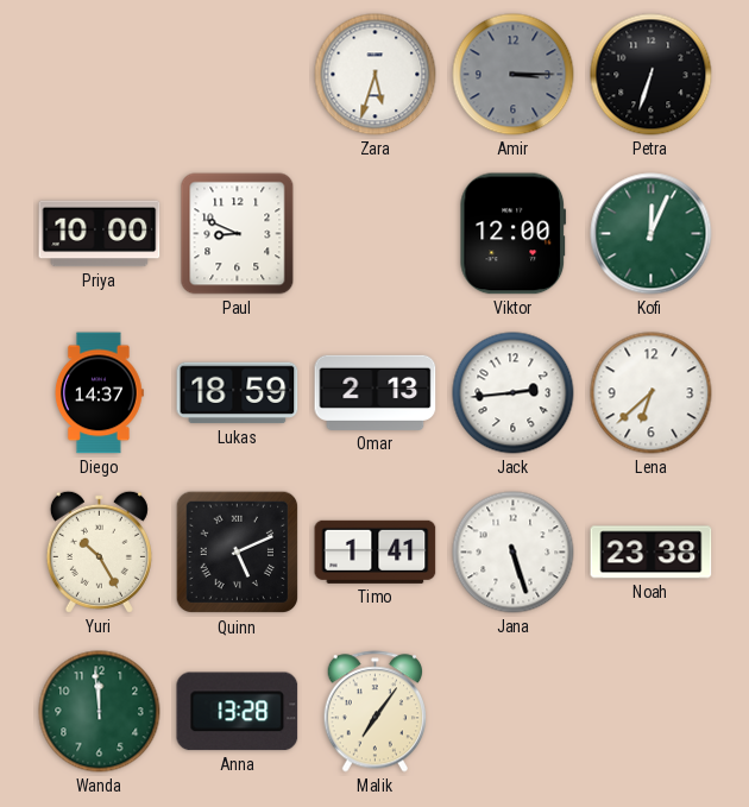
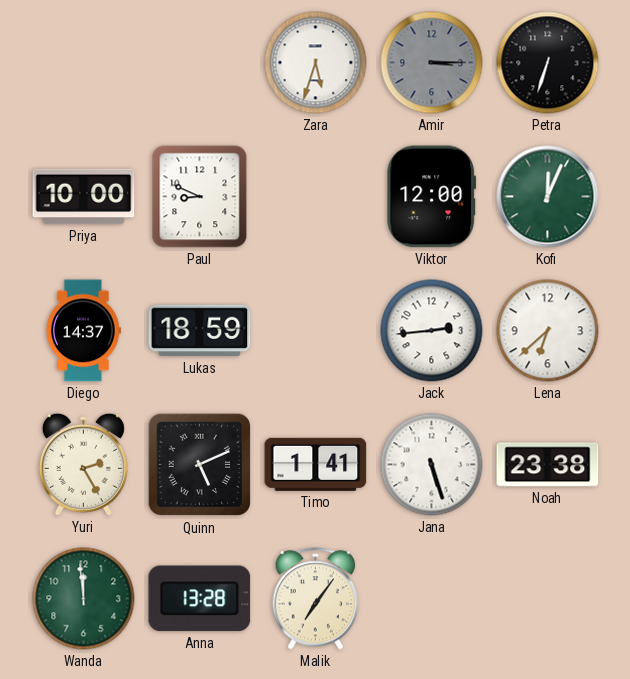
Omar: 2:13 -> none (376, 392)
Yuri: 10:25 -> 2:25 (83, 464)
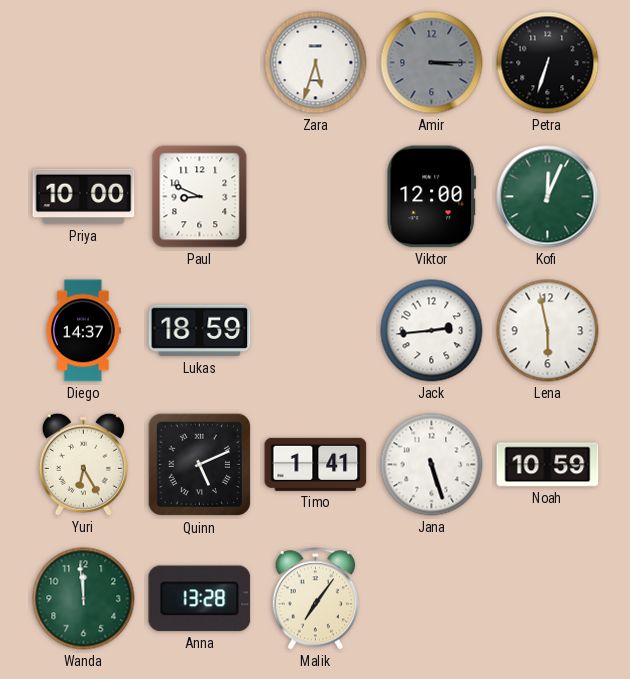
Lena: 6:38 -> 5:58 (548, 331)
Yuri: 2:25 -> 6:25 (83, 464)
Noah: 23:38 -> 10:59 (548, 465)
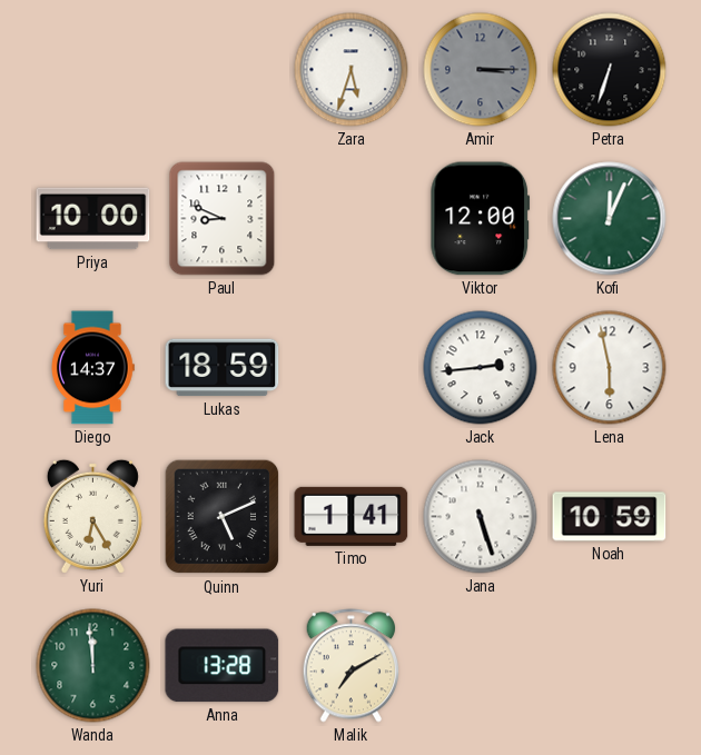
Malik: 7:06 -> 7:10 (352, 666)
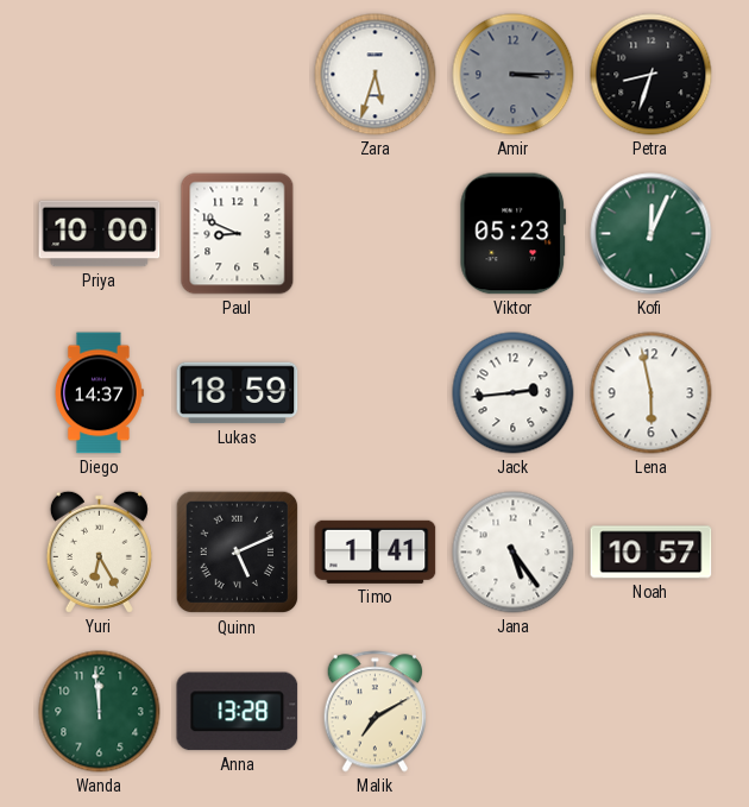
Petra: 6:33 -> 8:33 (652, 75)
Viktor: 12:00 -> 05:23 (514, 234)
Jana: 5:27 -> 5:24 (514, 553)
Noah: 10:59 -> 10:57 (652, 553)
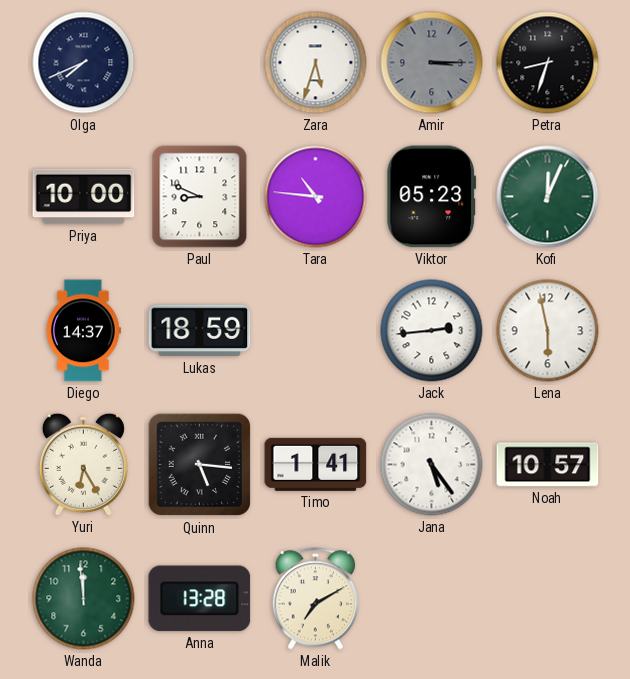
Olga: none -> 7:41 (84, 63)
Tara: none -> 10:46 (316, 197)
Quinn: 5:11 -> 5:16 (200, 465)
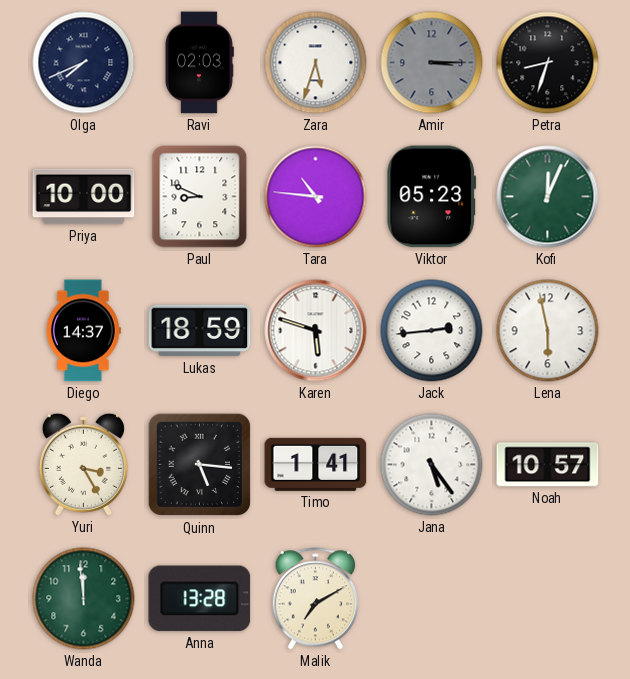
Ravi: none -> 02:03 (199, 63)
Karen: none -> 5:48 (316, 331)
Yuri: 6:25 -> 3:25 (83, 464)
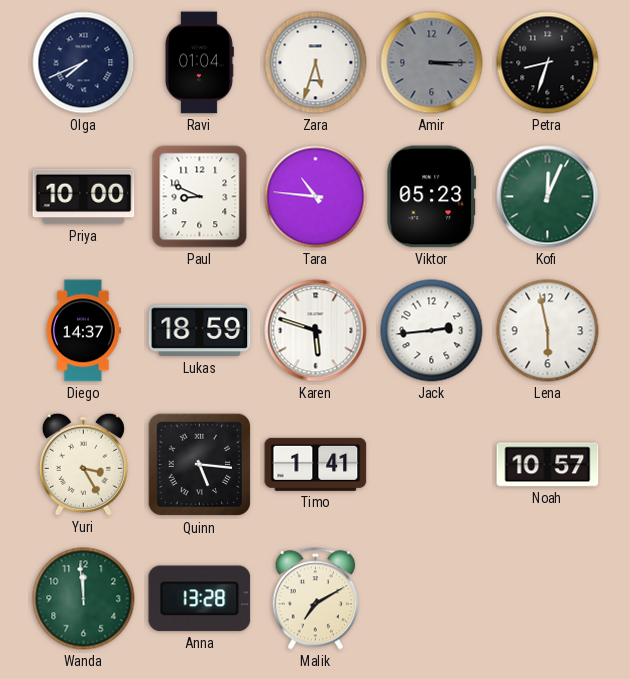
Ravi: 02:03 -> 01:04 (199, 63)
Jana: 5:24 -> none (432, 465)
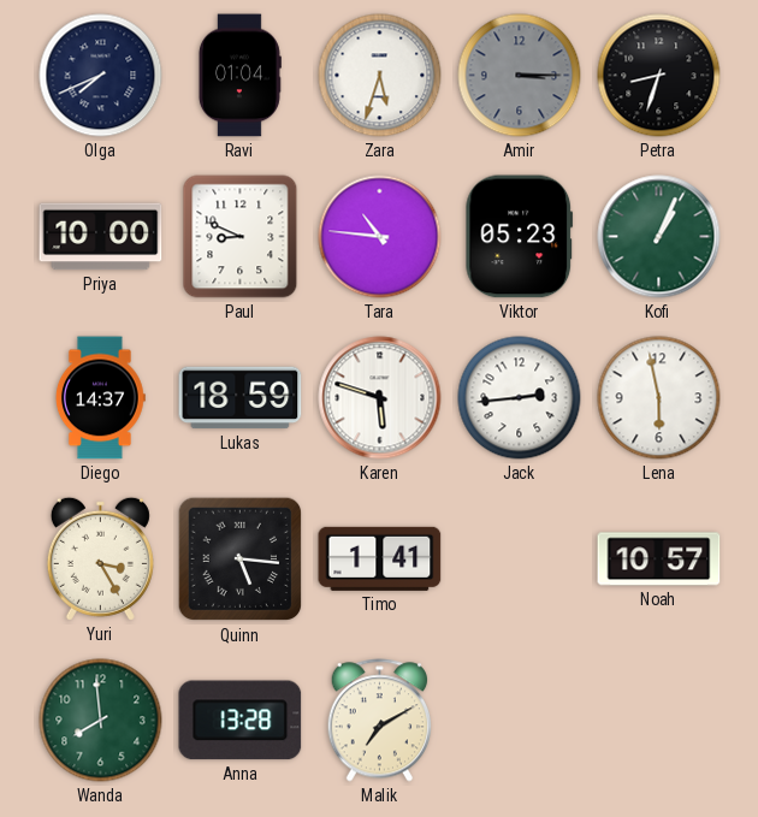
Kofi: 12:04 -> 1:04 (659, 237)
Wanda: 11:59 -> 7:59 (101, 721)
